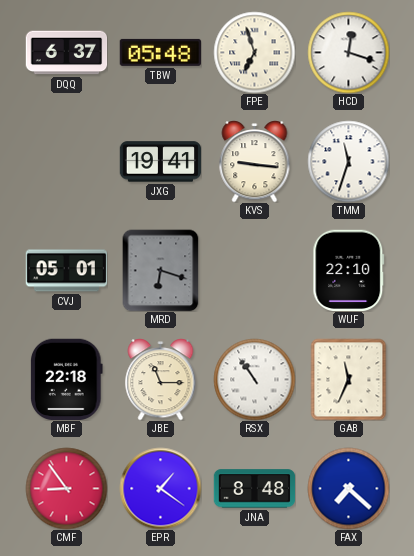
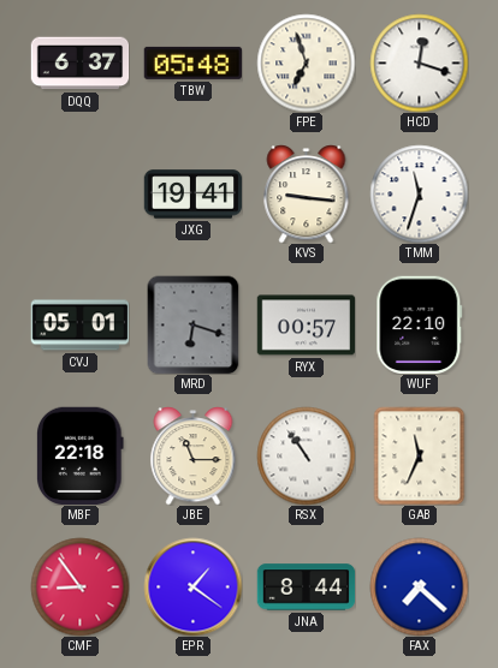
RYX: none -> 00:57 (306, 326)
JNA: 8:48 -> 8:44 (306, 588)
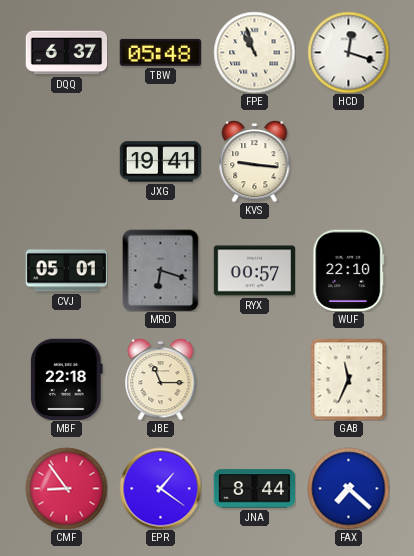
FPE: 6:57 -> 10:57 (254, 52)
TMM: 11:33 -> none (419, 193)
RSX: 10:54 -> none (306, 455)
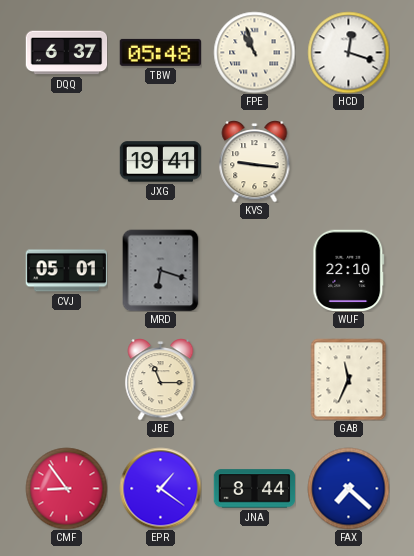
RYX: 00:57 -> none (254, 271)
MBF: 22:18 -> none (67, 379)
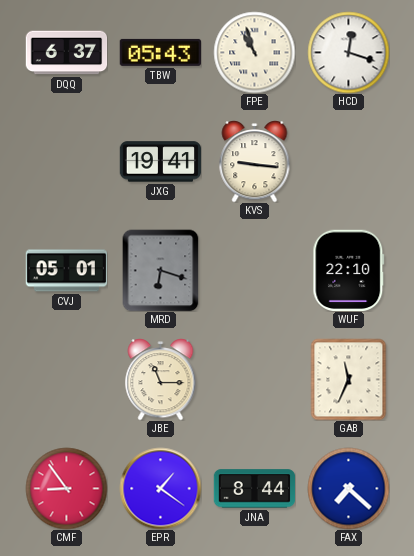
TBW: 05:48 -> 05:43 (160, 52)
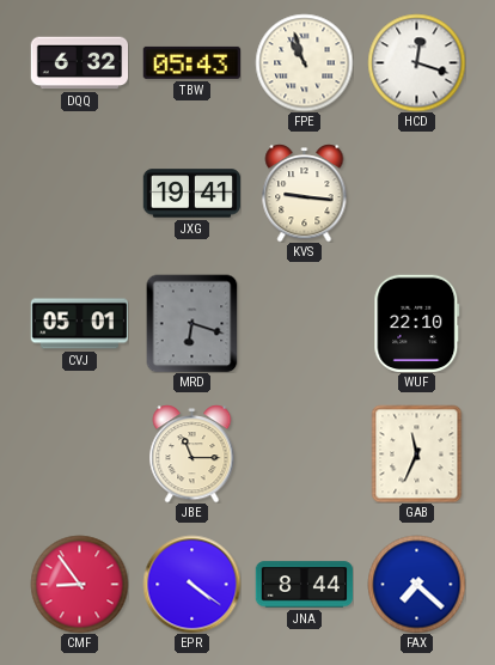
DQQ: 6:37 -> 6:32 (79, 63)
EPR: 1:21 -> 4:21 (191, 584)
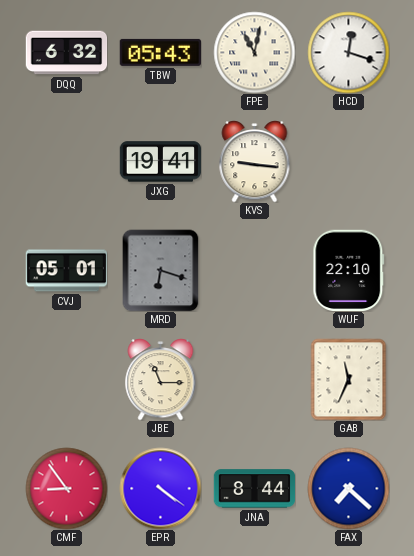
FPE: 10:57 -> 11:02 (254, 52)
